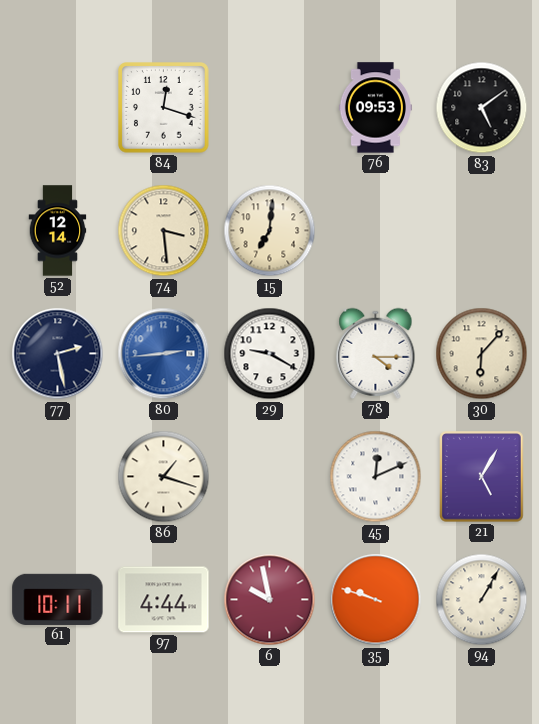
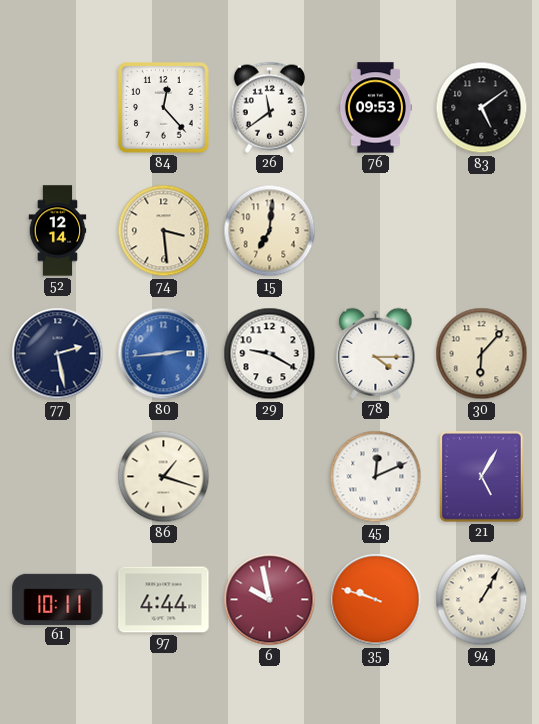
84: 12:18 -> 12:23 (164, 108)
26: none -> 11:39 (269, 107)
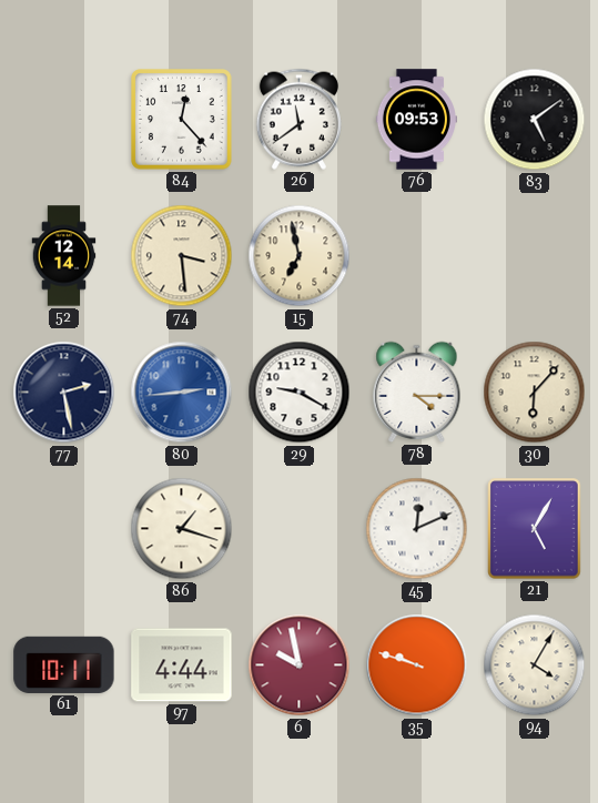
15: 7:01 -> 6:58 (300, 256)
94: 1:05 -> 4:05 (535, 665)
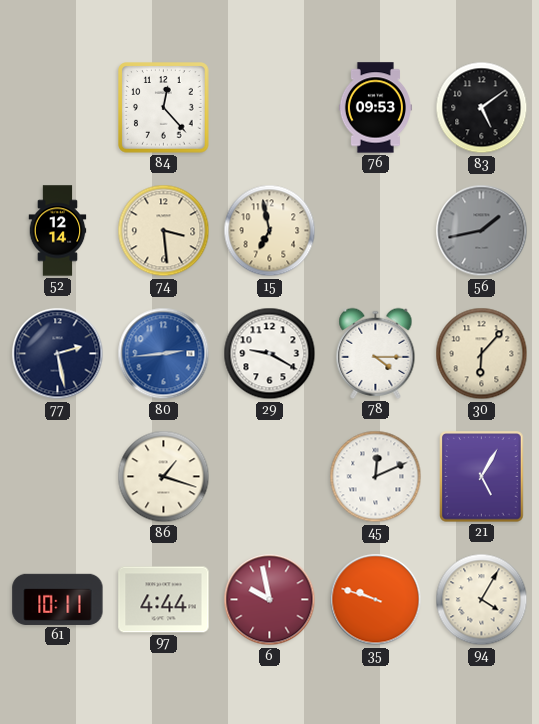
26: 11:39 -> none (298, 119)
56: none -> 1:43 (482, 231)
